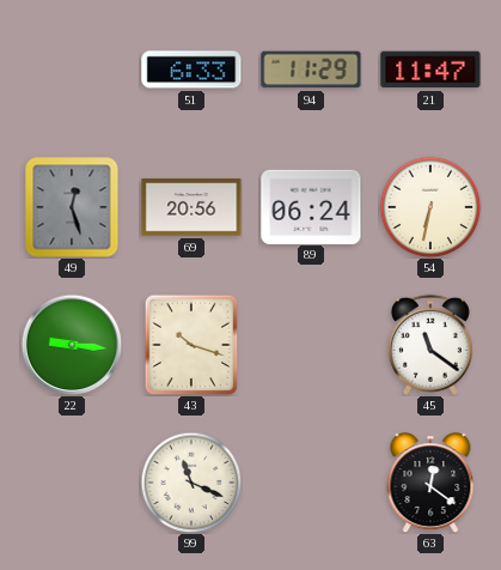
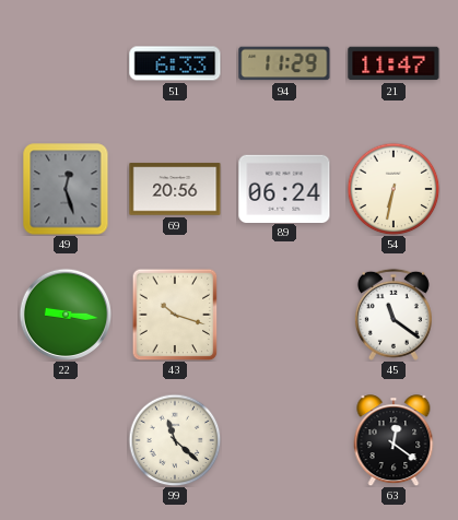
99: 11:19 -> 11:22 (175, 440)
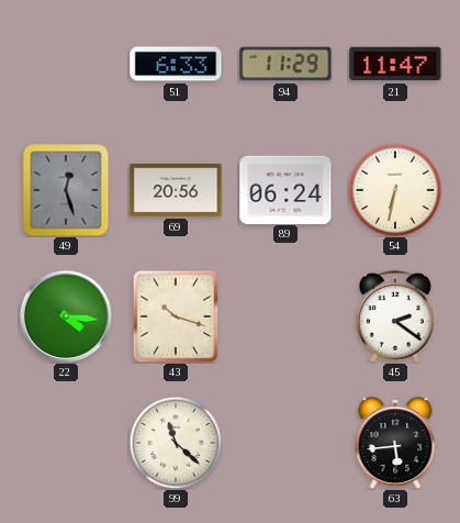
22: 9:16 -> 4:16 (66, 316)
45: 11:21 -> 2:21 (395, 316)
63: 12:21 -> 5:44 (395, 443)
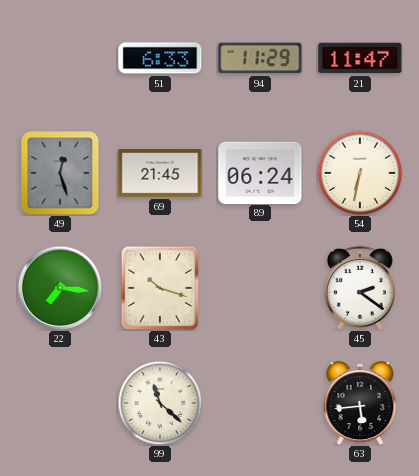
69: 20:56 -> 21:45 (160, 173)
22: 4:16 -> 7:16 (60, 288)
